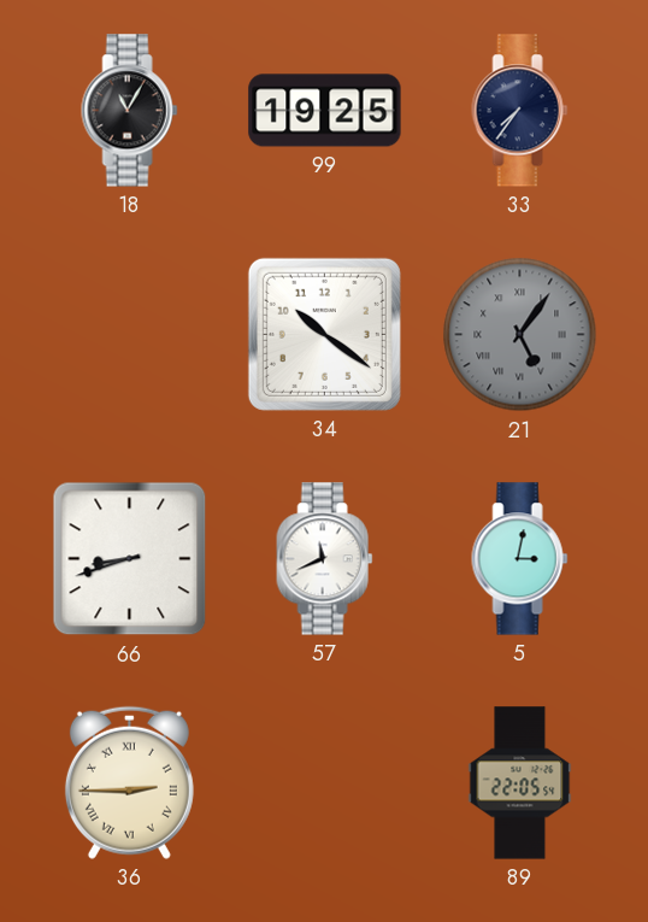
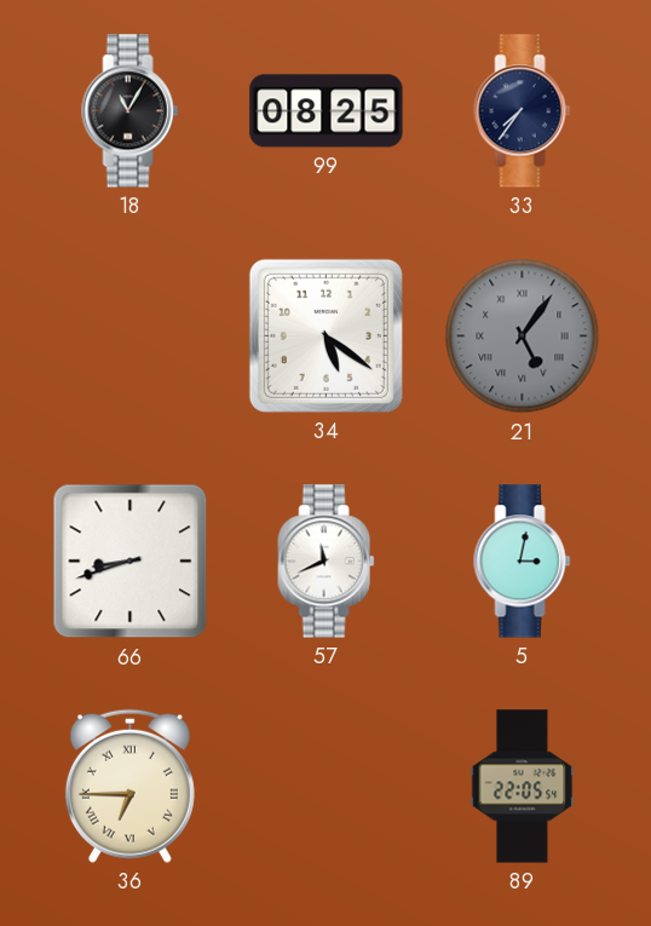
99: 19:25 -> 08:25 (327, 111)
34: 10:21 -> 5:21 (325, 335)
36: 2:45 -> 6:45 (129, 786)
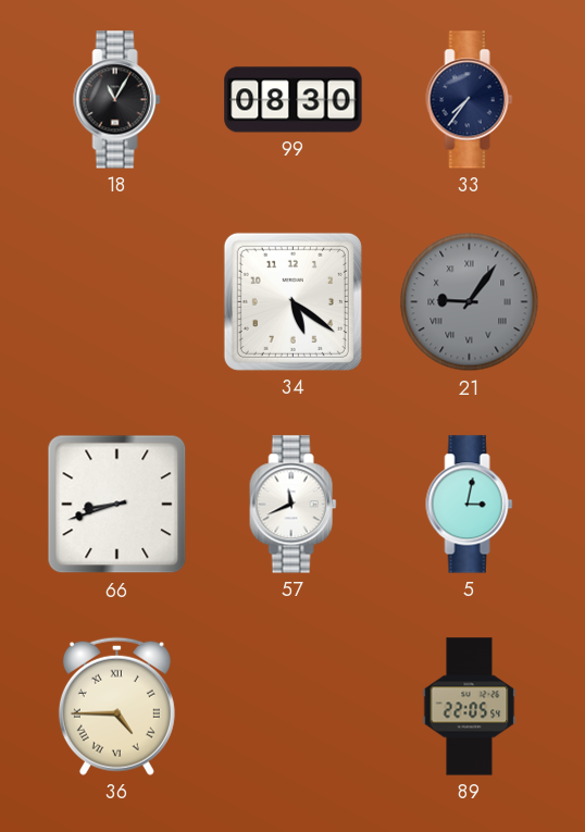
99: 08:25 -> 08:30 (294, 100)
21: 5:06 -> 9:06 (470, 302)
36: 6:45 -> 4:45 (116, 706)
